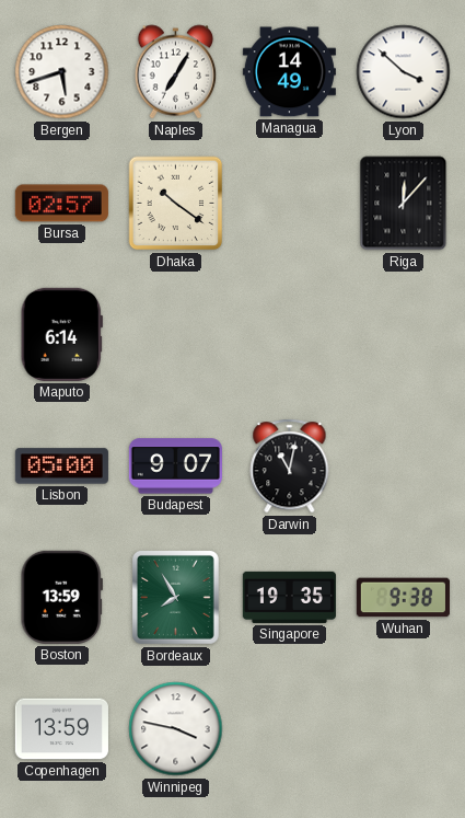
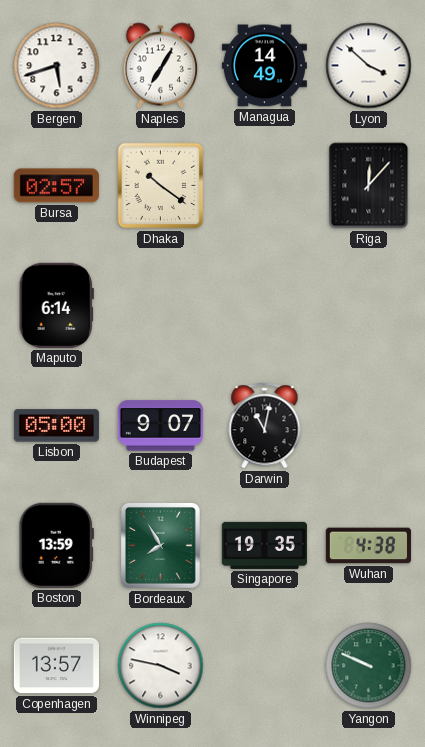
Wuhan: 9:38 -> 4:38 (368, 546)
Copenhagen: 13:59 -> 13:57 (56, 666)
Yangon: none -> 9:49 (369, 666)
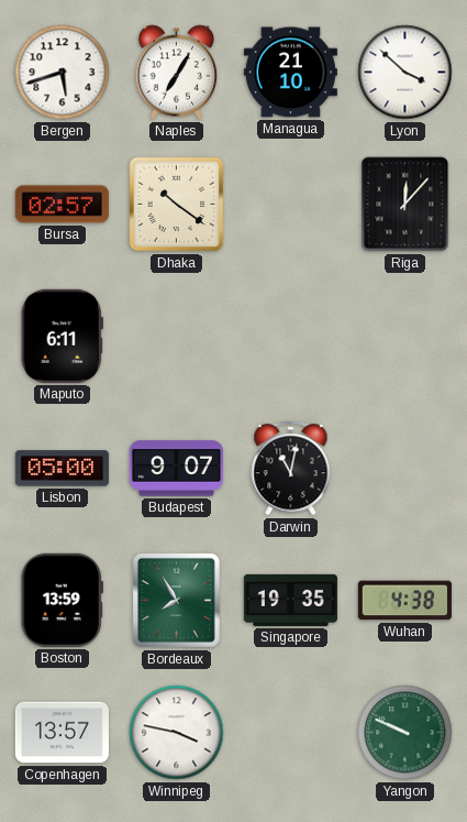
Managua: 14:49 -> 21:10 (290, 73)
Maputo: 6:14 -> 6:11 (62, 336)
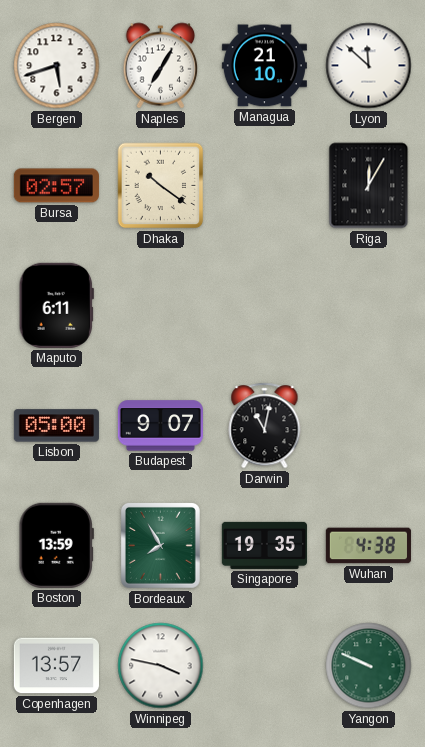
Lyon: 3:52 -> 11:52 (369, 66)
Riga: 12:07 -> 12:05 (369, 186)
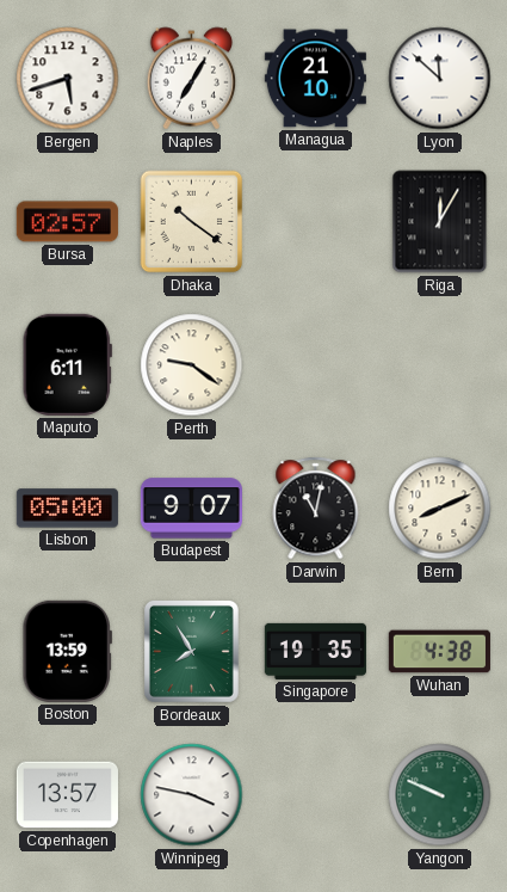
Perth: none -> 9:21 (192, 365)
Bern: none -> 8:11 (440, 509)
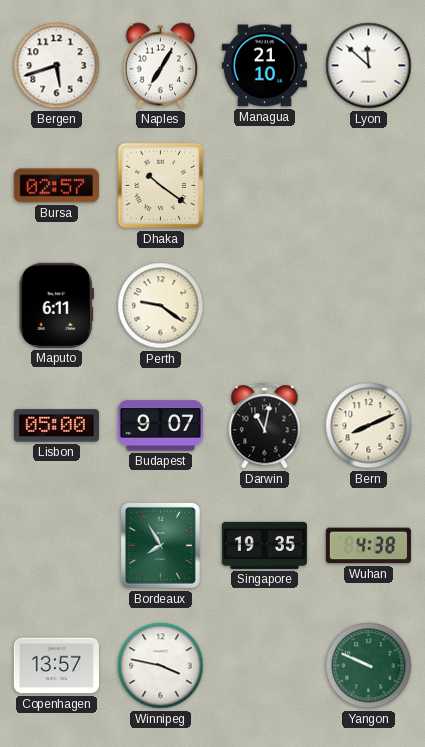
Riga: 12:05 -> none (440, 222)
Boston: 13:59 -> none (67, 651)
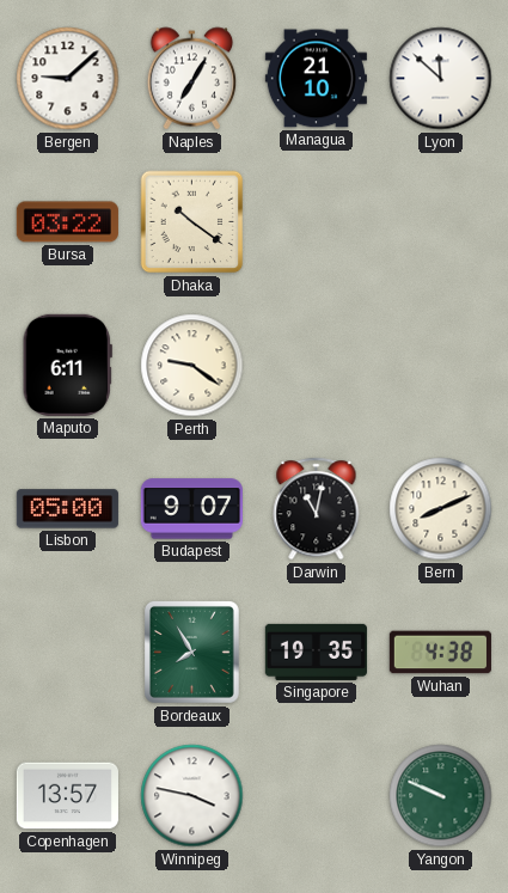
Bergen: 5:42 -> 9:08 (68, 79)
Bursa: 02:57 -> 03:22 (67, 222)
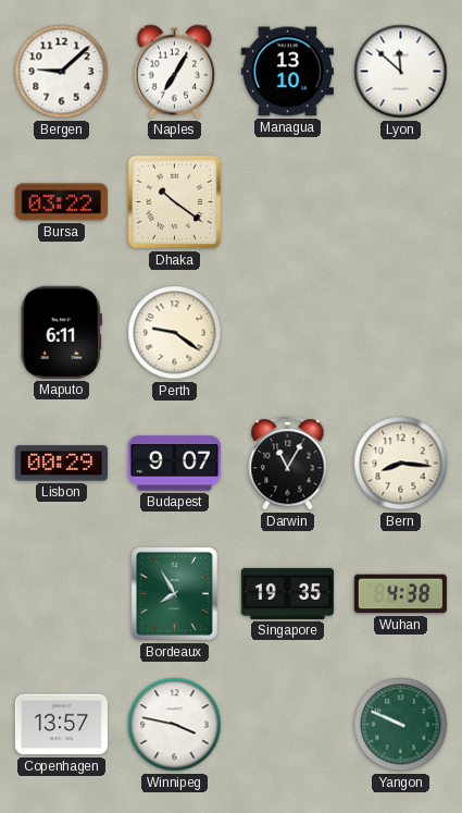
Managua: 21:10 -> 13:10 (287, 72)
Lisbon: 05:00 -> 00:29 (61, 464)
Darwin: 11:02 -> 11:05 (288, 464)
Bern: 8:11 -> 8:16 (401, 464)
